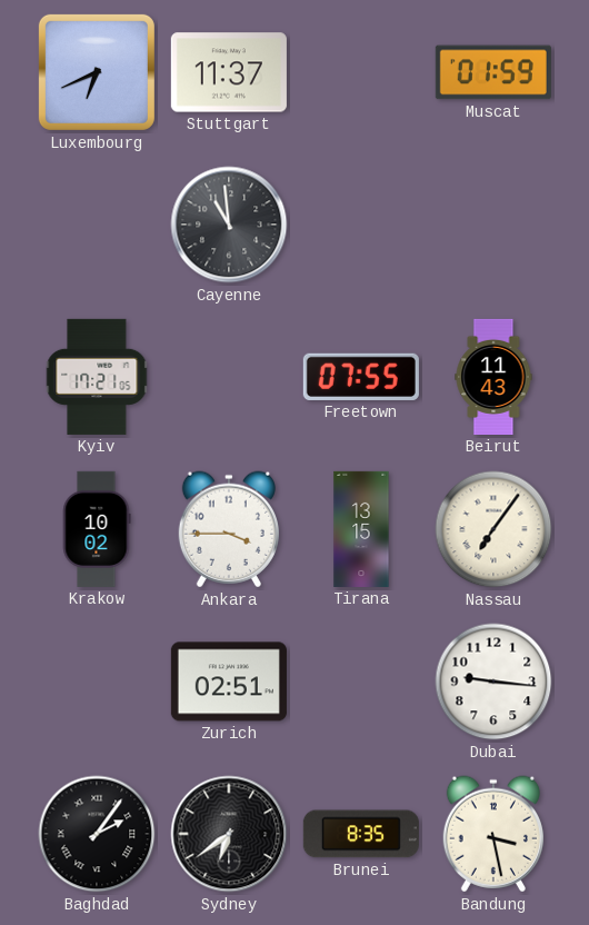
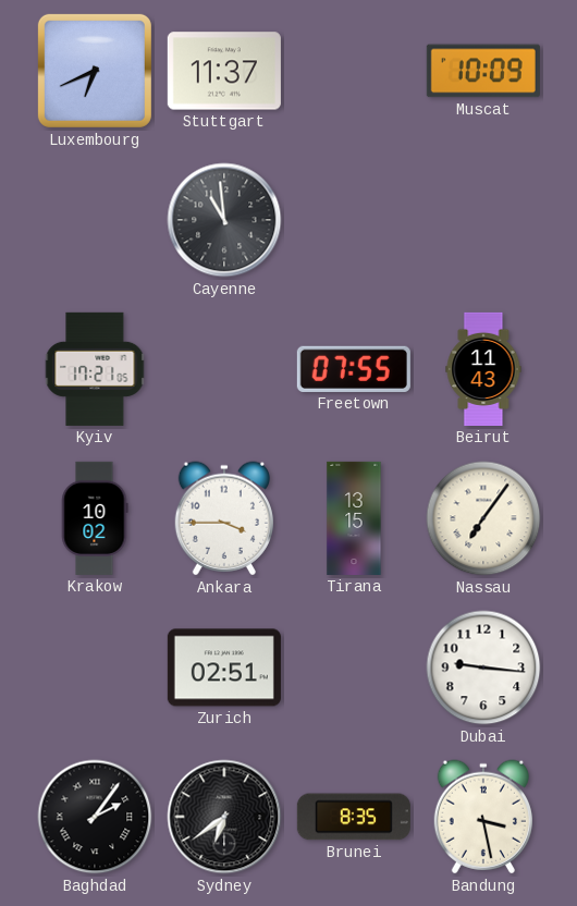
Muscat: 01:59 -> 10:09 (483, 71)
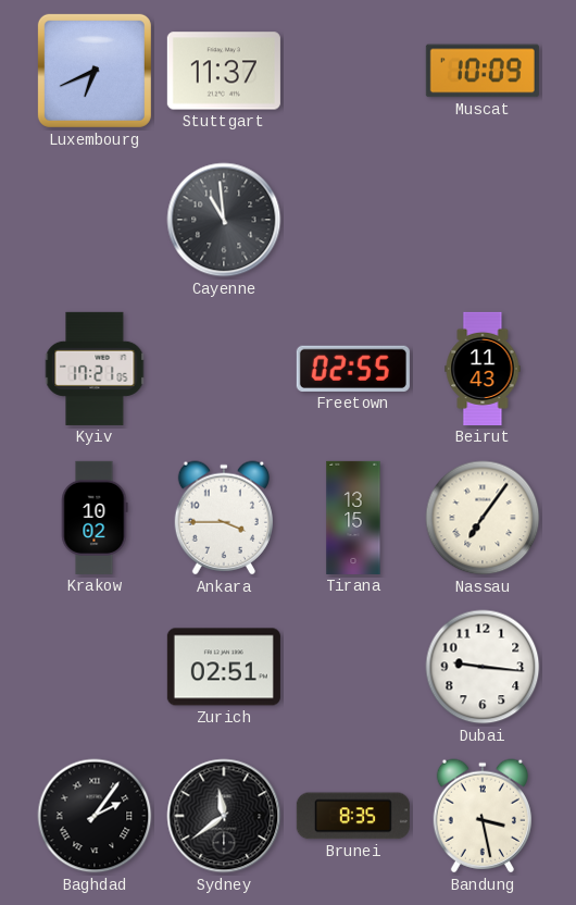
Freetown: 07:55 -> 02:55 (353, 369)
Sydney: 6:39 -> 11:39 (224, 816)
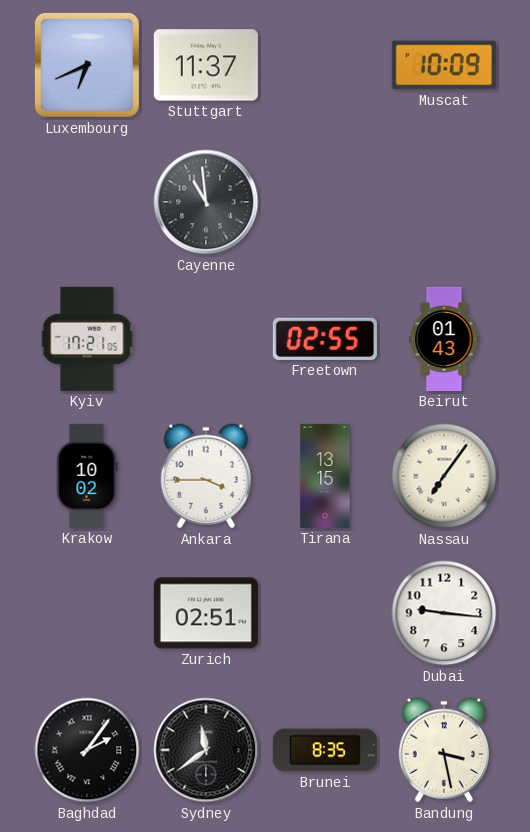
Beirut: 11:43 -> 01:43 (444, 339)
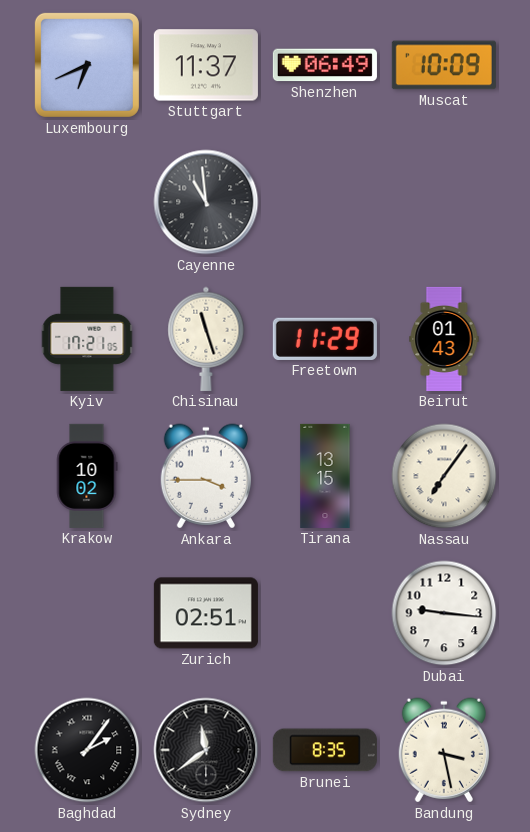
Shenzhen: none -> 06:49 (325, 65)
Chisinau: none -> 11:27 (206, 339)
Freetown: 02:55 -> 11:29 (325, 339)
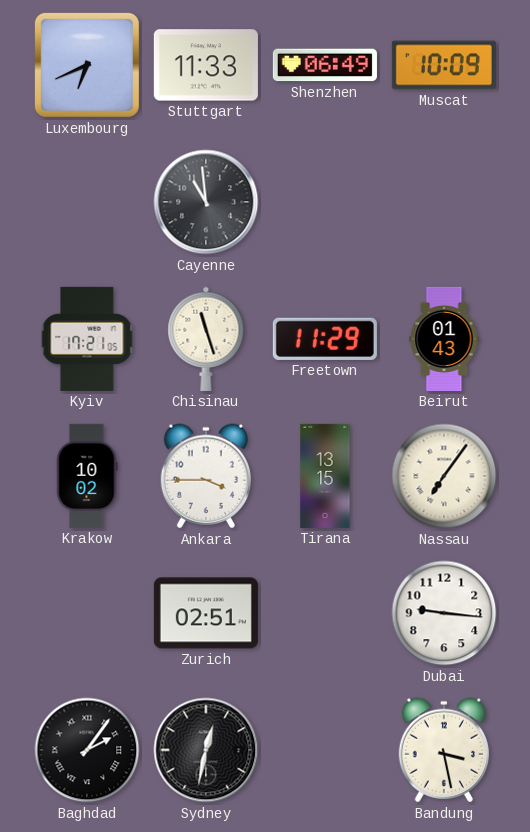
Stuttgart: 11:37 -> 11:33 (206, 65)
Sydney: 11:39 -> 12:32 (206, 750)
Brunei: 8:35 -> none (325, 750)
